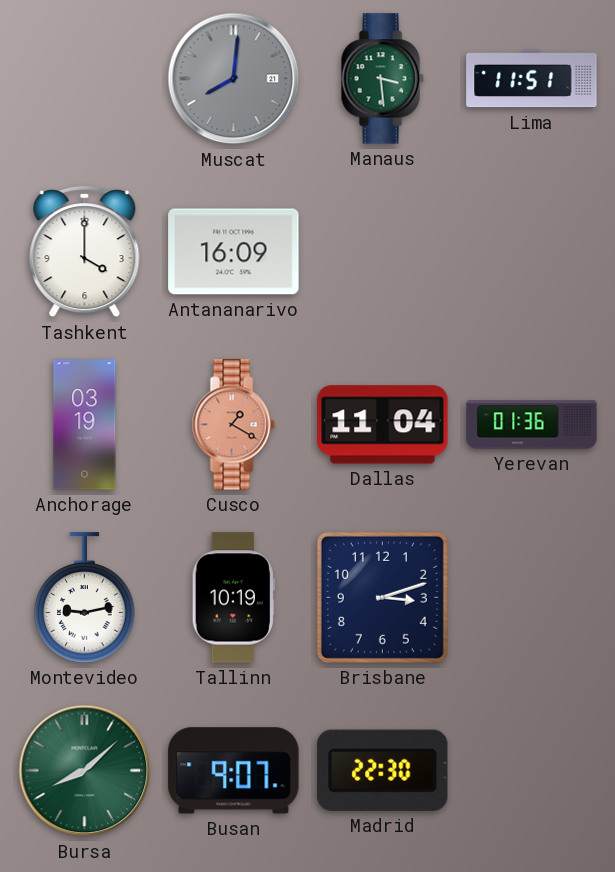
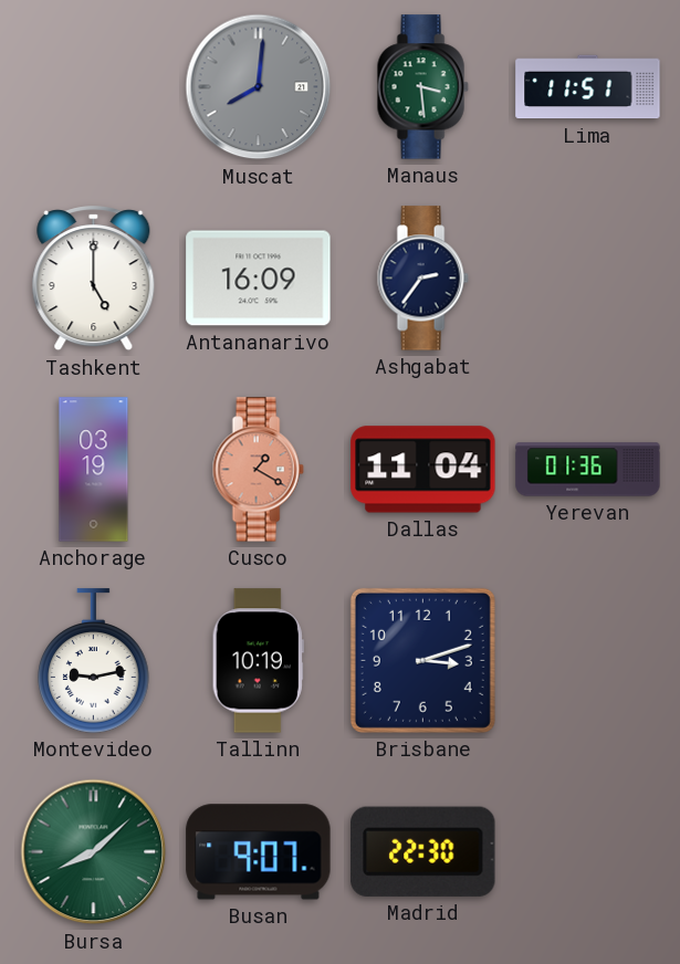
Tashkent: 4:00 -> 5:00 (94, 279)
Ashgabat: none -> 2:36 (422, 279)
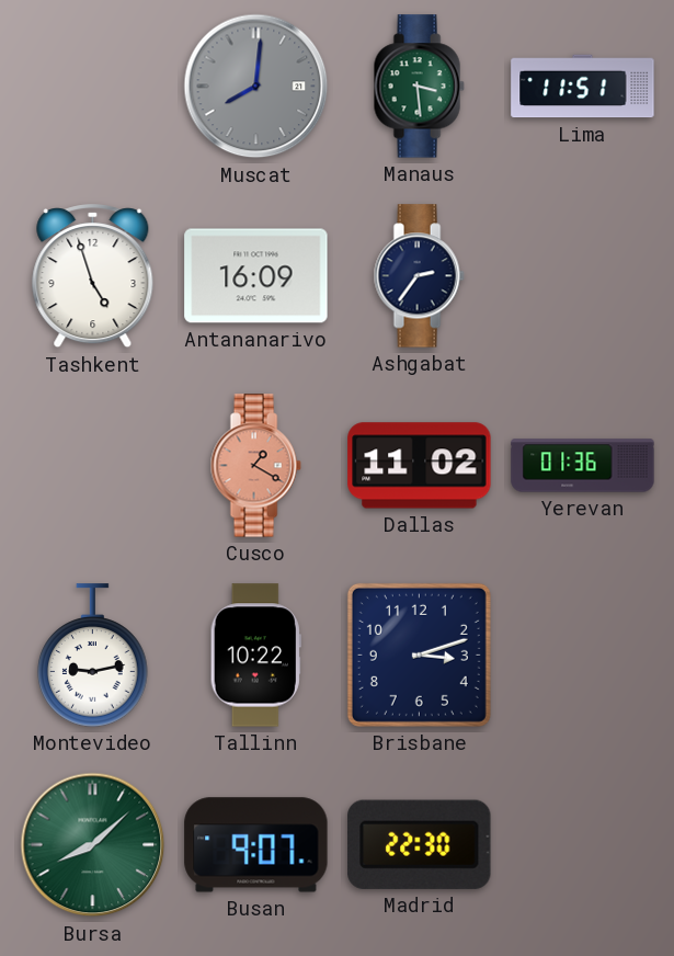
Tashkent: 5:00 -> 4:57 (93, 276)
Anchorage: 03:19 -> none (94, 470)
Dallas: 11:04 -> 11:02 (420, 466)
Tallinn: 10:19 -> 10:22 (255, 656)
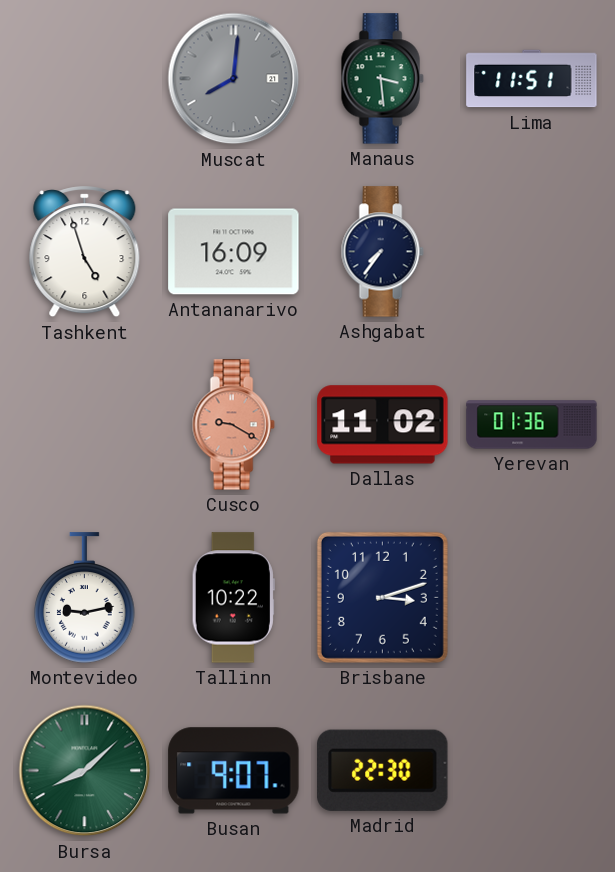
Ashgabat: 2:36 -> 7:36 (382, 252)
Cusco: 1:20 -> 9:20 (233, 425)
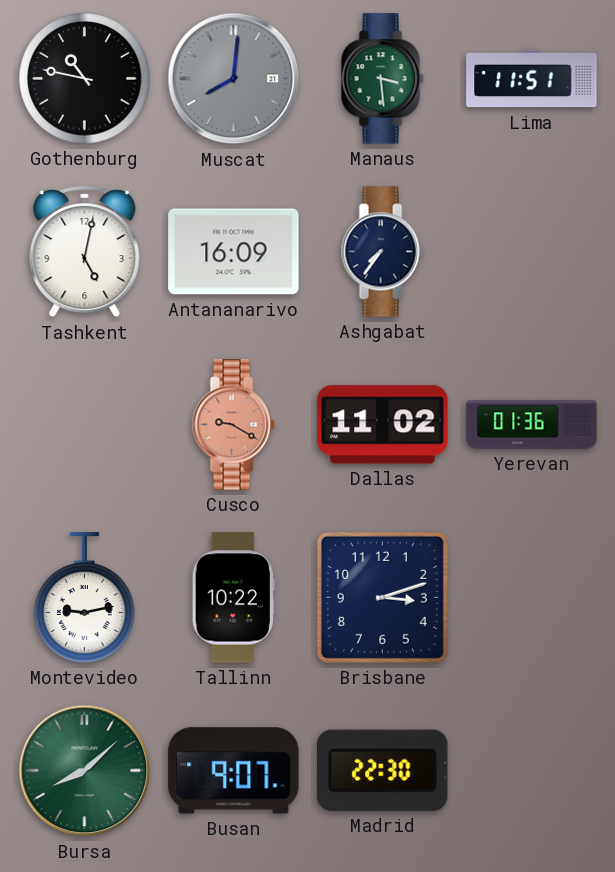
Gothenburg: none -> 10:47 (85, 79)
Tashkent: 4:57 -> 5:02 (85, 252)
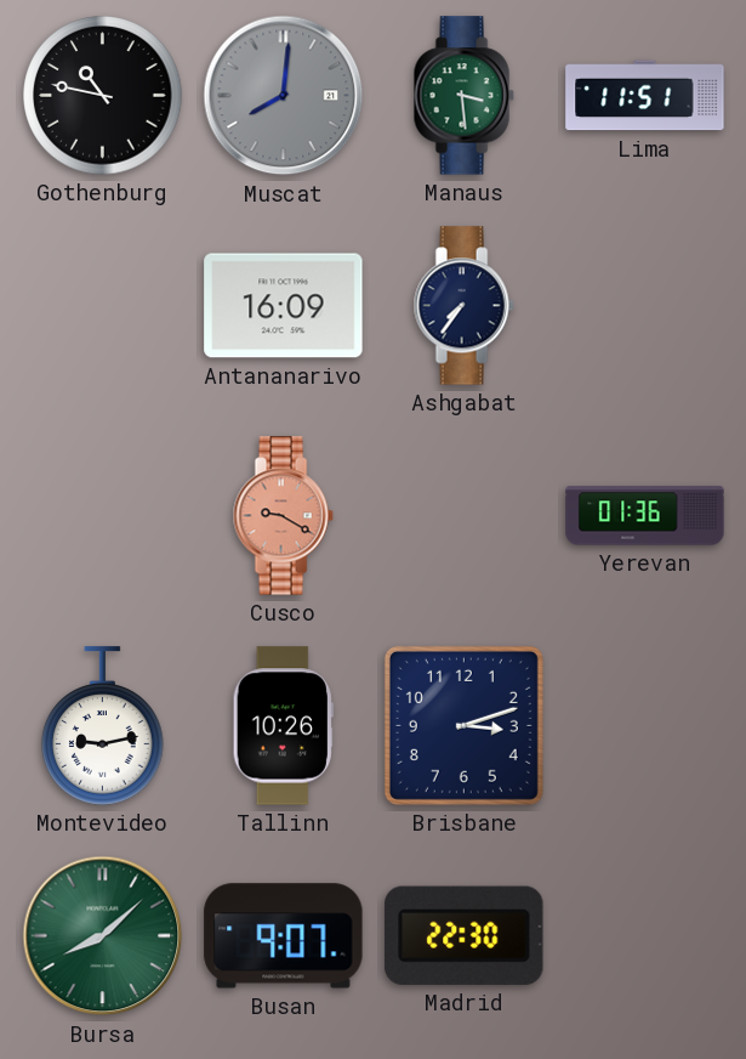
Tashkent: 5:02 -> none (85, 252)
Dallas: 11:02 -> none (383, 425)
Tallinn: 10:22 -> 10:26 (283, 726)
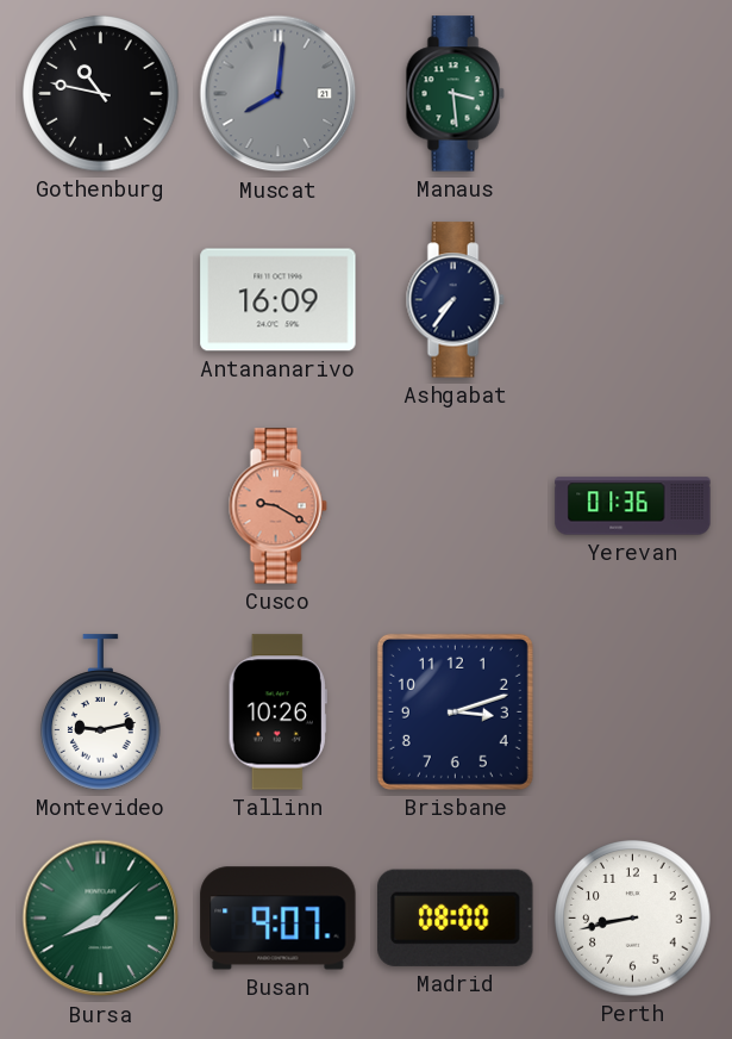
Lima: 11:51 -> none (645, 96)
Madrid: 22:30 -> 08:00 (456, 917)
Perth: none -> 8:43 (633, 919)
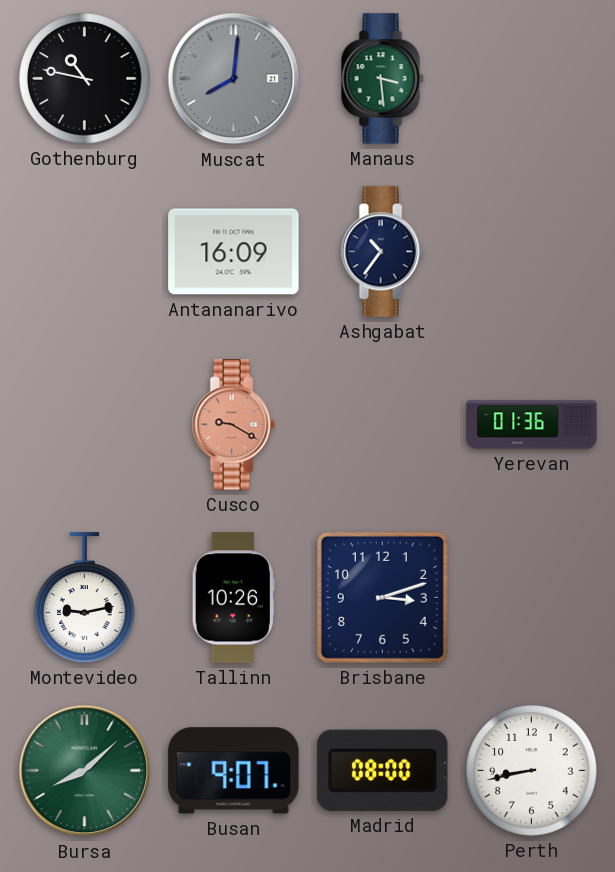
Ashgabat: 7:36 -> 10:36 (382, 252)
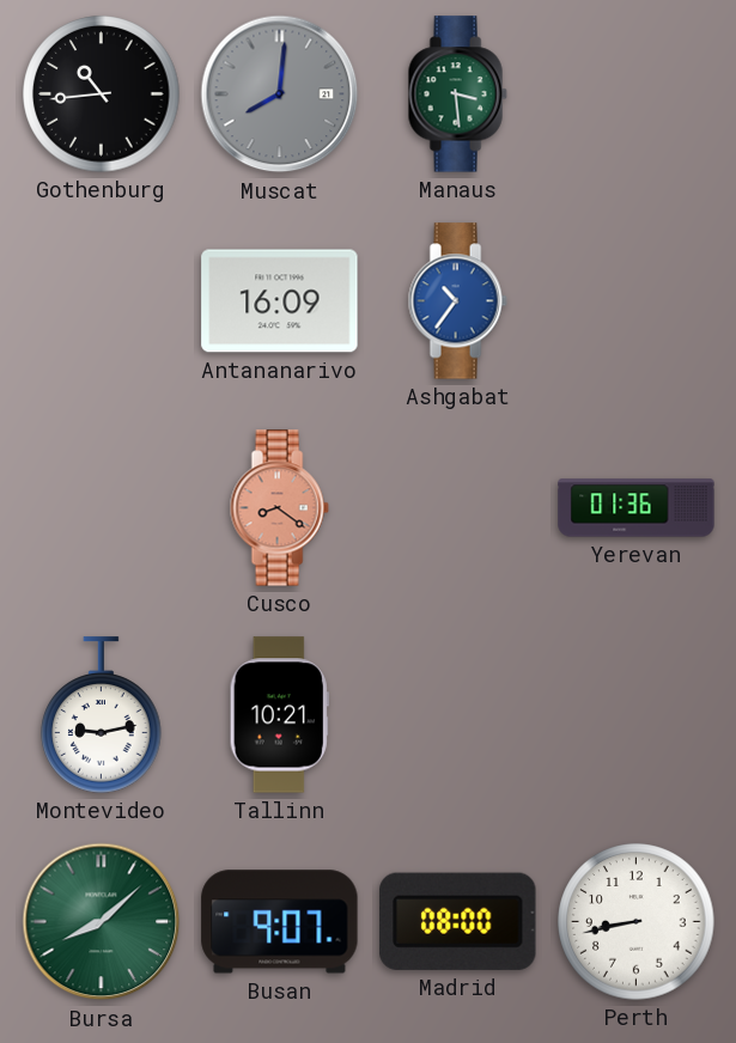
Gothenburg: 10:47 -> 10:44 (102, 94)
Ashgabat dial: navy -> blue (457, 301)
Cusco: 9:20 -> 8:21 (279, 508)
Tallinn: 10:26 -> 10:21 (279, 715)
Brisbane: 3:12 -> none (382, 597)
